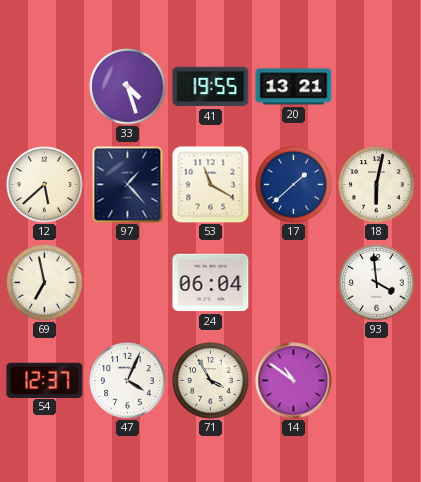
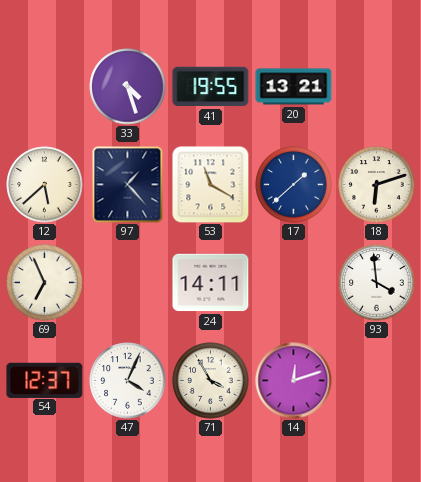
18: 6:02 -> 6:12 (377, 185)
69: 6:58 -> 6:56 (45, 283)
24: 06:04 -> 14:11 (211, 283)
14: 10:51 -> 12:12 (294, 381)
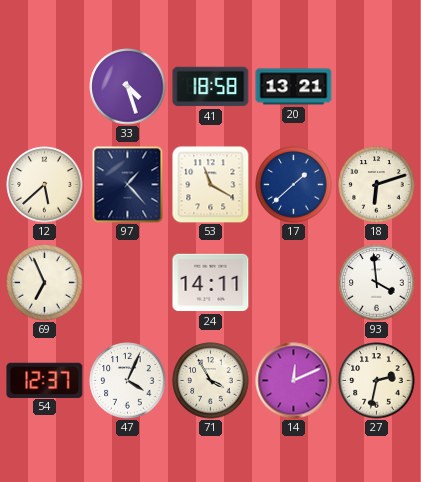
41: 19:55 -> 18:58 (211, 87)
14: 12:12 -> 12:11 (294, 381)
27: none -> 2:32 (377, 381)
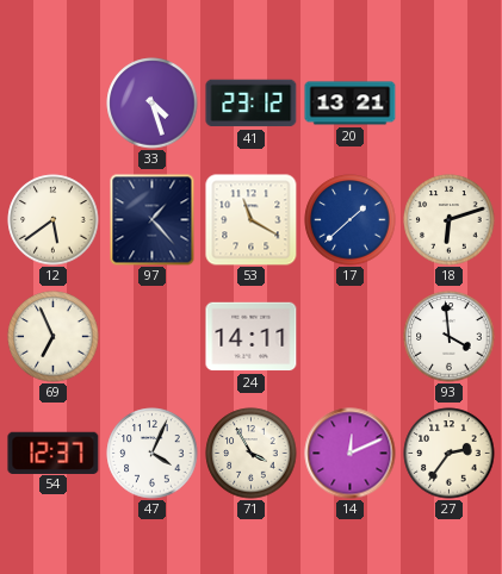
41: 18:58 -> 23:12 (252, 104)
12: 5:38 -> 5:39 (54, 220)
27: 2:32 -> 2:36 (450, 454)
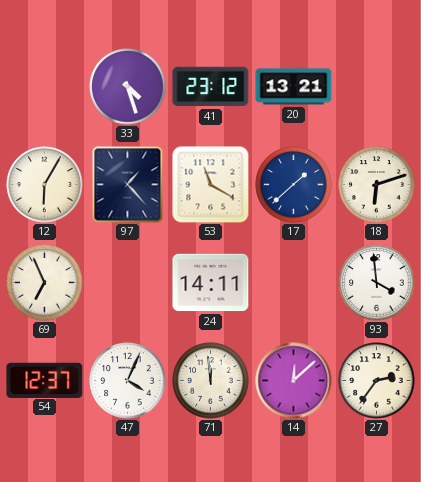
12: 5:39 -> 6:05 (45, 185)
71: 3:55 -> 11:59 (211, 381)
14: 12:11 -> 12:08 (294, 381)
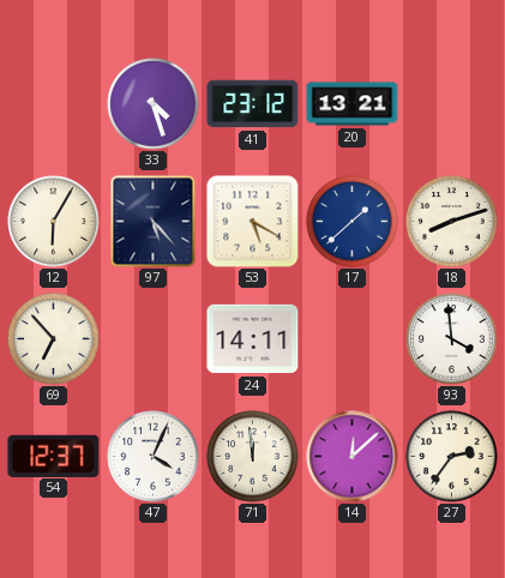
97: 1:23 -> 5:23 (154, 222)
53: 11:20 -> 5:20 (253, 222)
18: 6:12 -> 8:12 (452, 222)
69: 6:56 -> 6:53 (54, 339)
